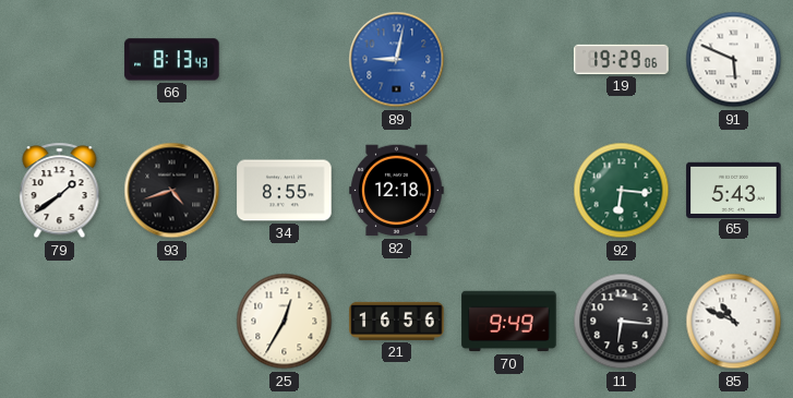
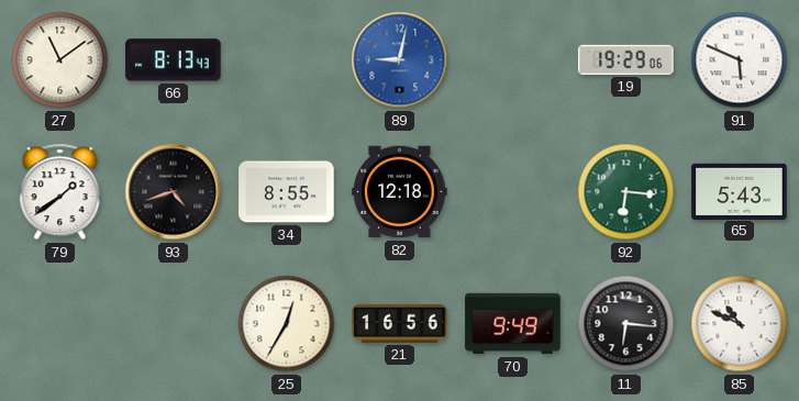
27: none -> 11:09 (60, 60)
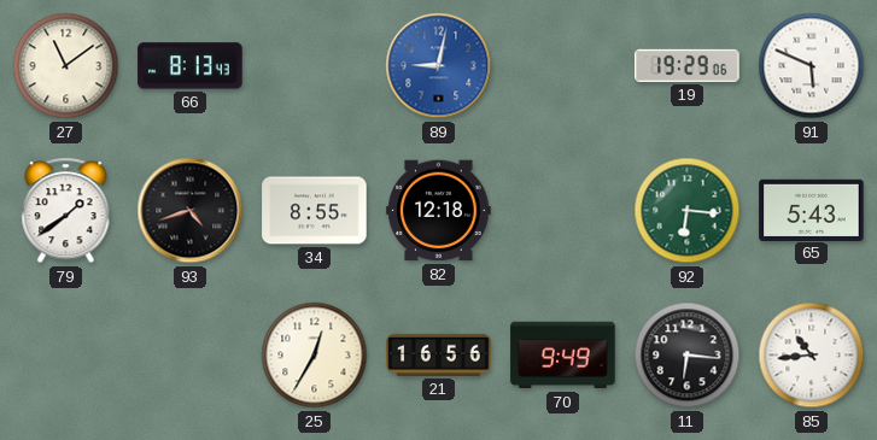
85: 10:49 -> 10:44 (812, 356)
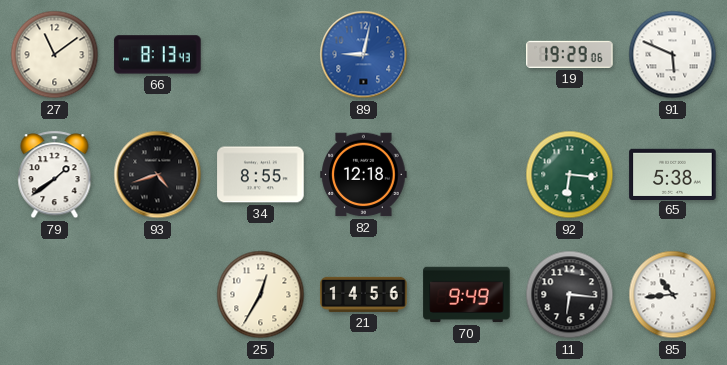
65: 5:43 -> 5:38 (673, 174)
21: 16:56 -> 14:56 (364, 294)
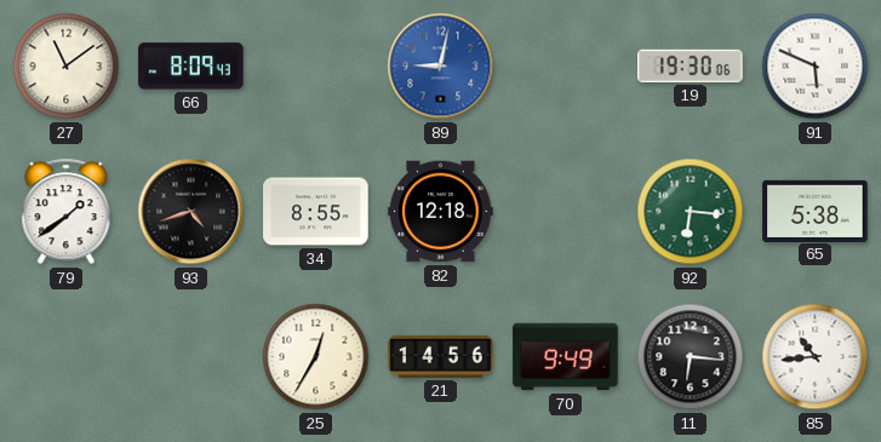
66: 8:13 -> 8:09 (191, 67)
19: 19:29 -> 19:30 (691, 65)
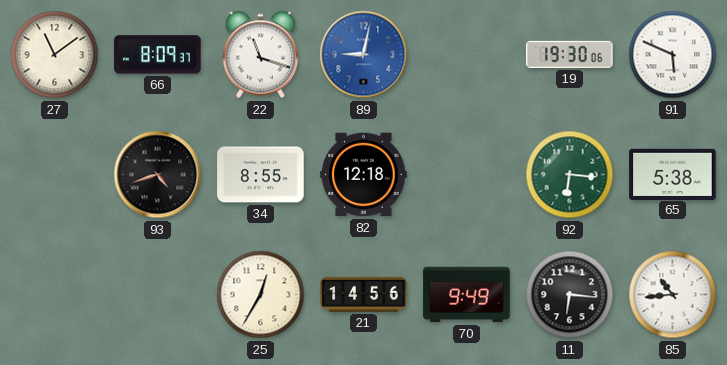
66: 8:09:43 -> 8:09:37 (158, 55)
22: none -> 11:18 (261, 55)
79: 1:39 -> none (67, 212)
